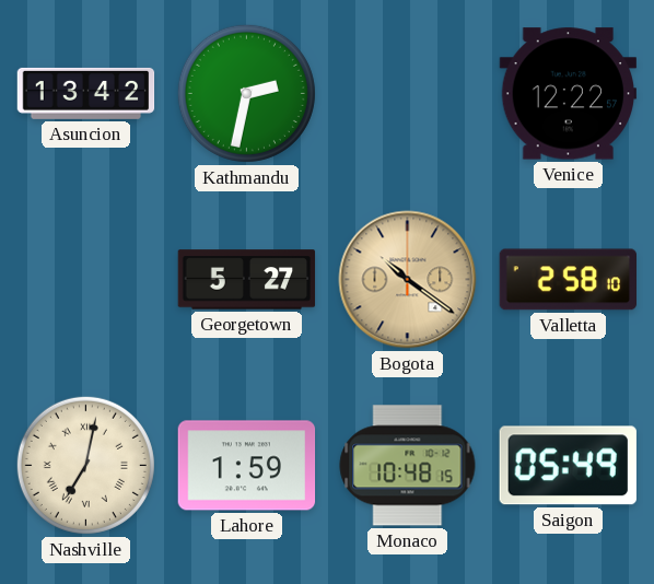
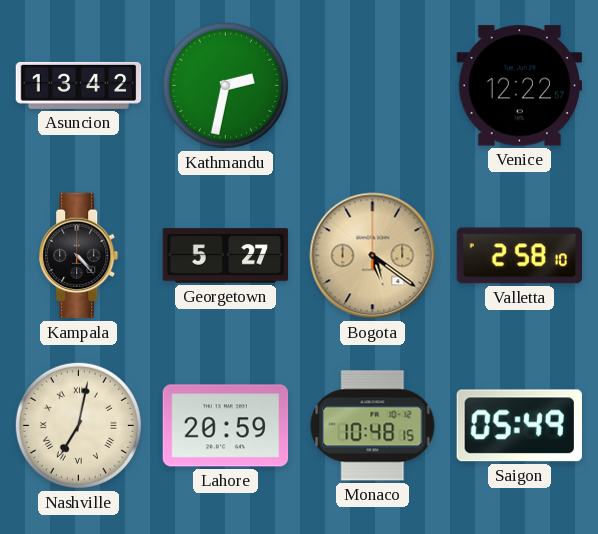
Kampala: none -> 4:23 (79, 256)
Bogota: 10:21 -> 5:21 (373, 256)
Lahore: 1:59 -> 20:59 (226, 426)
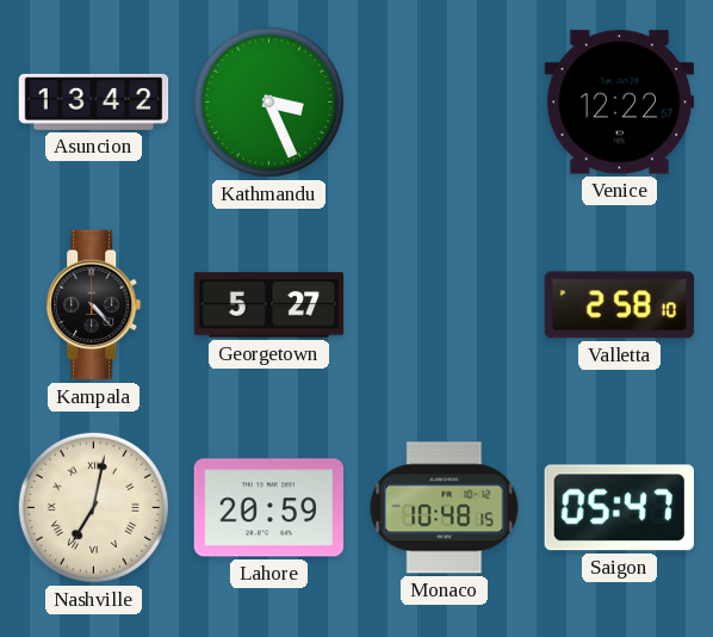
Kathmandu: 2:32 -> 3:26 (268, 101)
Bogota: 5:21 -> none (373, 256)
Saigon: 05:49 -> 05:47 (619, 508)
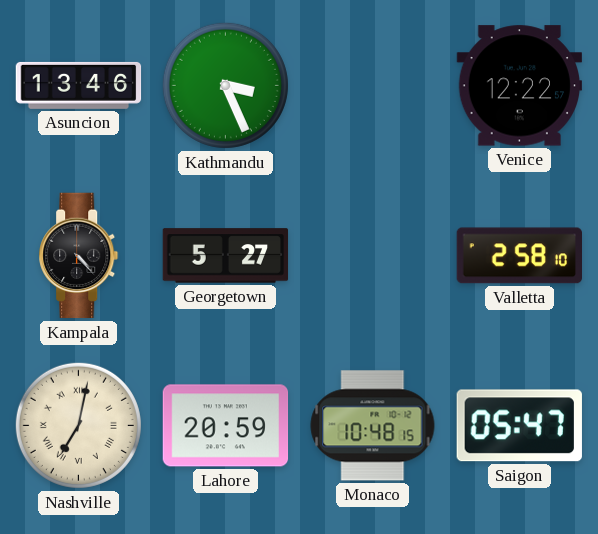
Asuncion: 13:42 -> 13:46 (79, 85)
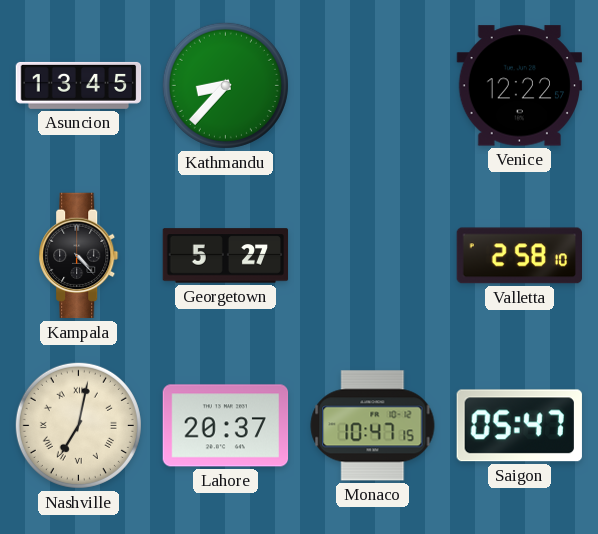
Asuncion: 13:46 -> 13:45 (79, 85)
Kathmandu: 3:26 -> 8:37 (225, 85)
Lahore: 20:59 -> 20:37 (226, 426)
Monaco: 10:48 -> 10:47 (373, 426)
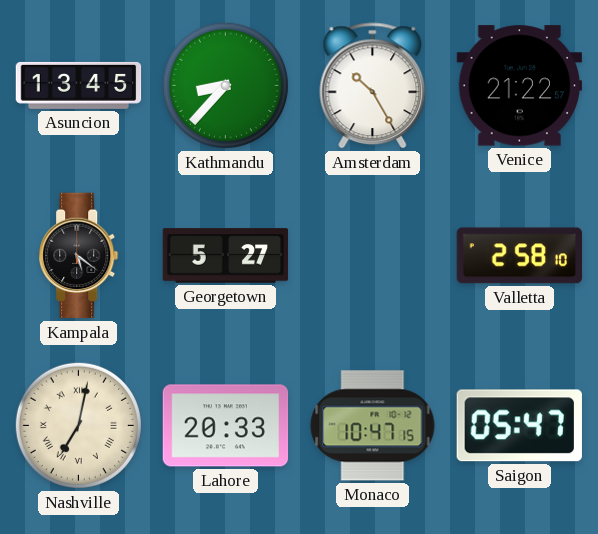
Amsterdam: none -> 10:25 (373, 86)
Venice: 12:22 -> 21:22 (519, 86)
Kampala: 4:23 -> 5:21 (79, 256)
Lahore: 20:37 -> 20:33 (226, 426)
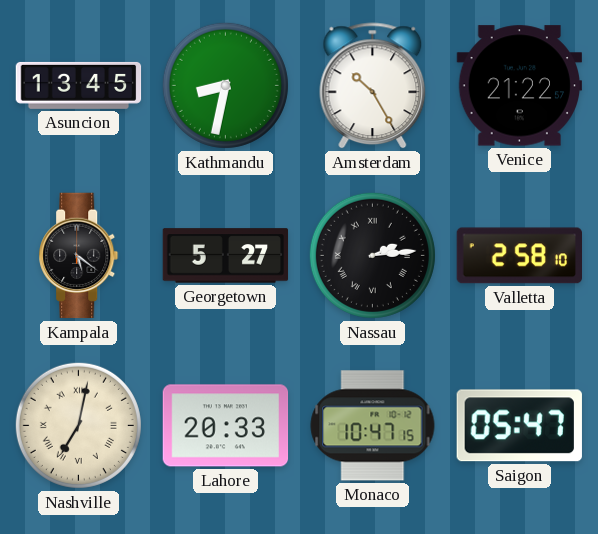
Kathmandu: 8:37 -> 8:32 (225, 85)
Nassau: none -> 2:14 (372, 255)
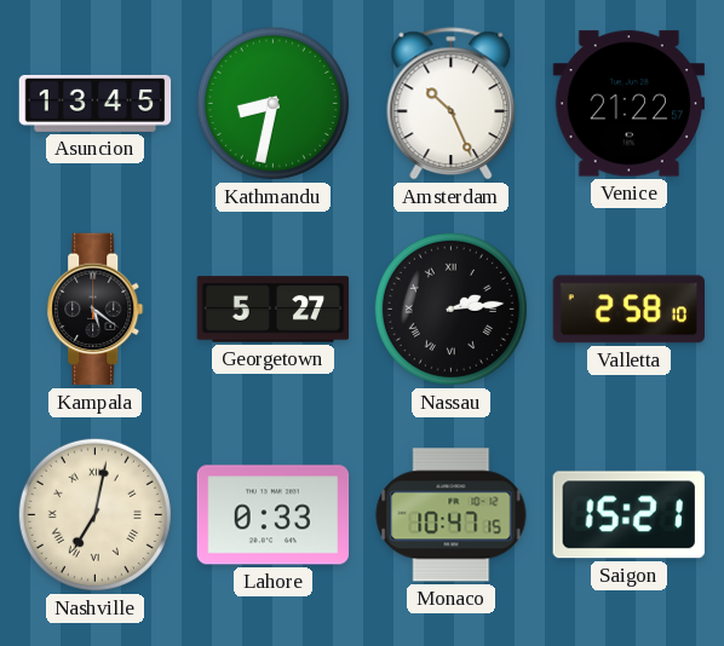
Amsterdam: 10:25 -> 10:26 (452, 104)
Lahore: 20:33 -> 0:33 (274, 515)
Saigon: 05:47 -> 15:21 (628, 515)
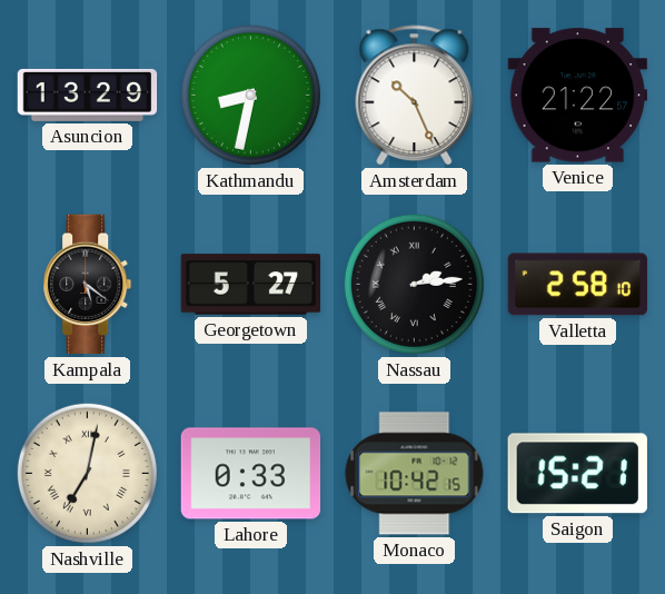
Asuncion: 13:45 -> 13:29 (88, 95)
Monaco: 10:47 -> 10:42 (415, 474)
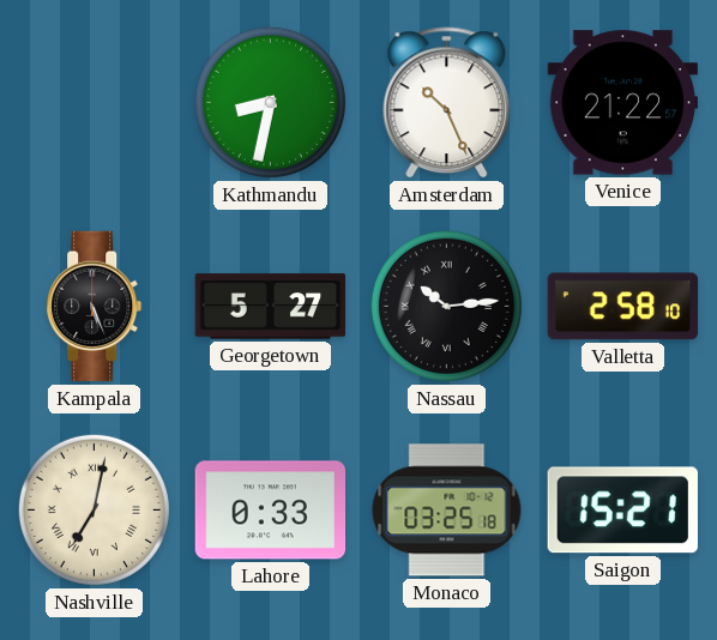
Asuncion: 13:29 -> none (88, 95)
Kampala: 5:21 -> 5:26 (95, 307)
Nassau: 2:14 -> 10:14 (446, 306)
Monaco: 10:42 -> 03:25 (447, 511)
